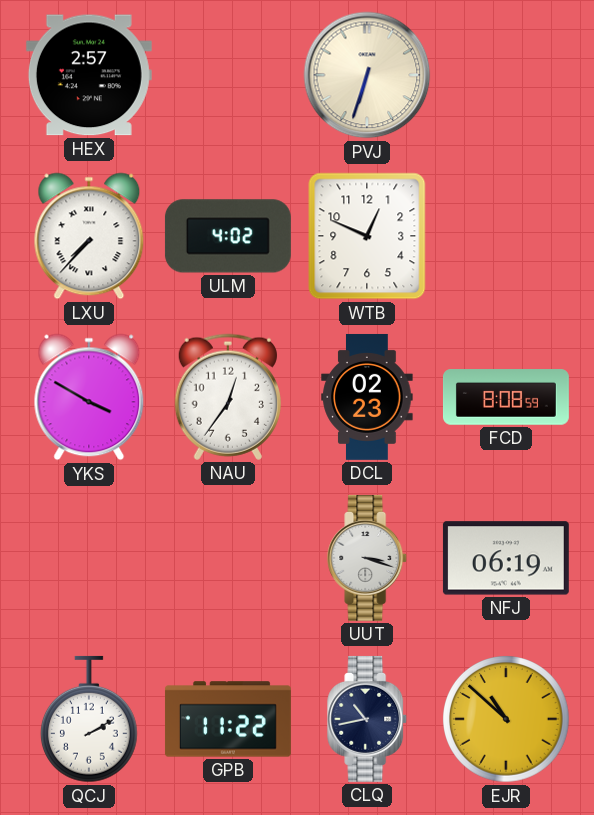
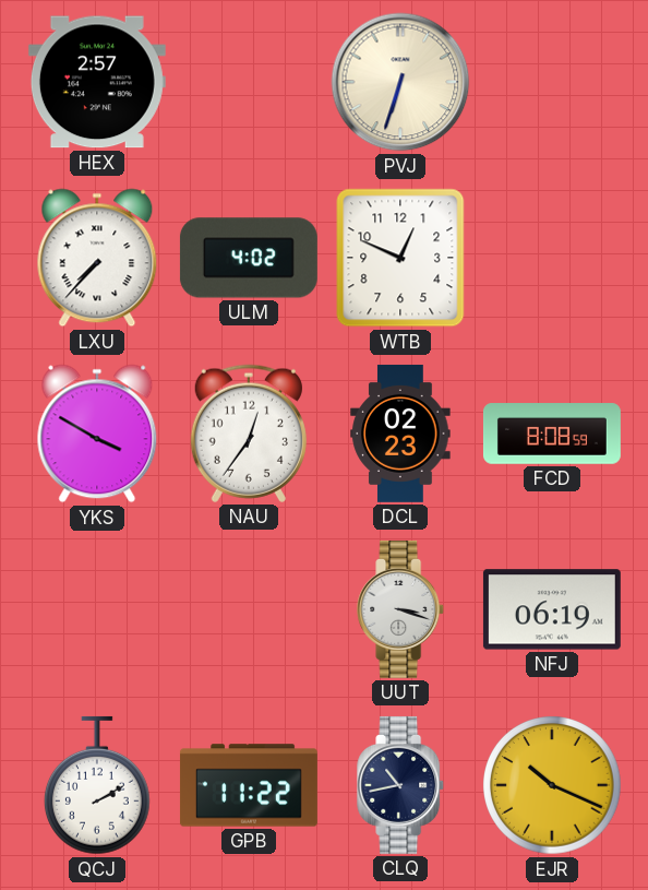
EJR: 10:52 -> 10:19 (553, 786)
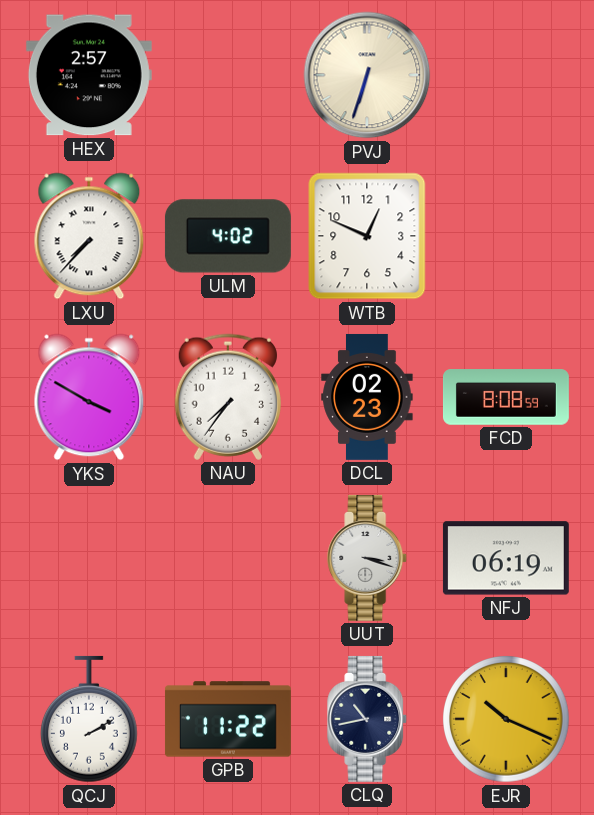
NAU: 12:36 -> 7:36 (228, 397)
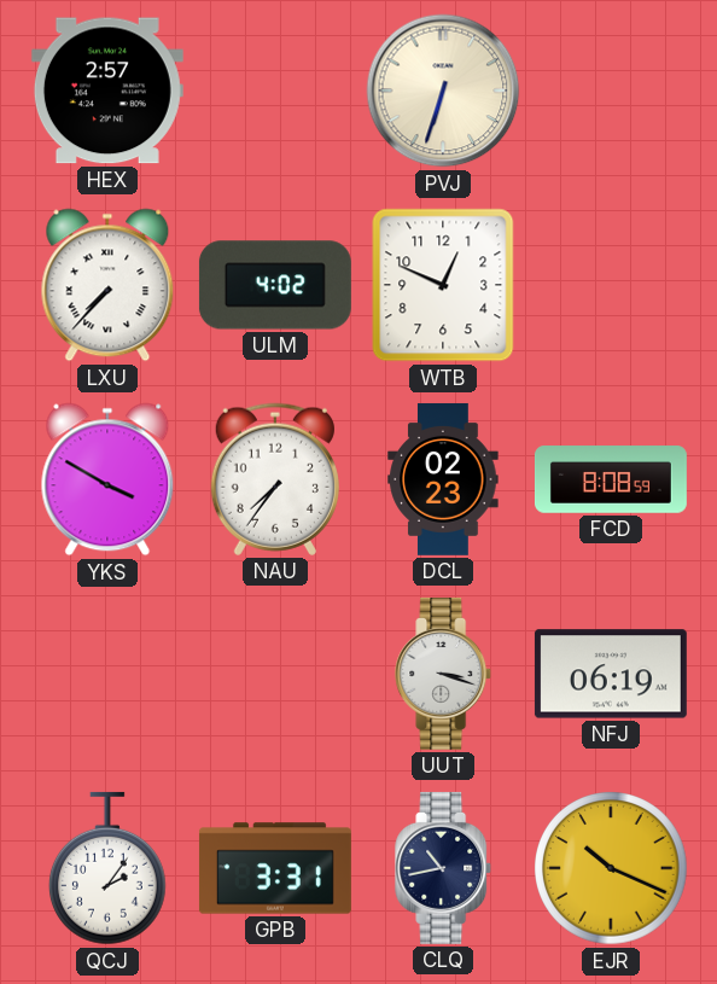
QCJ: 2:10 -> 2:06 (107, 868)
GPB: 11:22 -> 3:31 (275, 868)
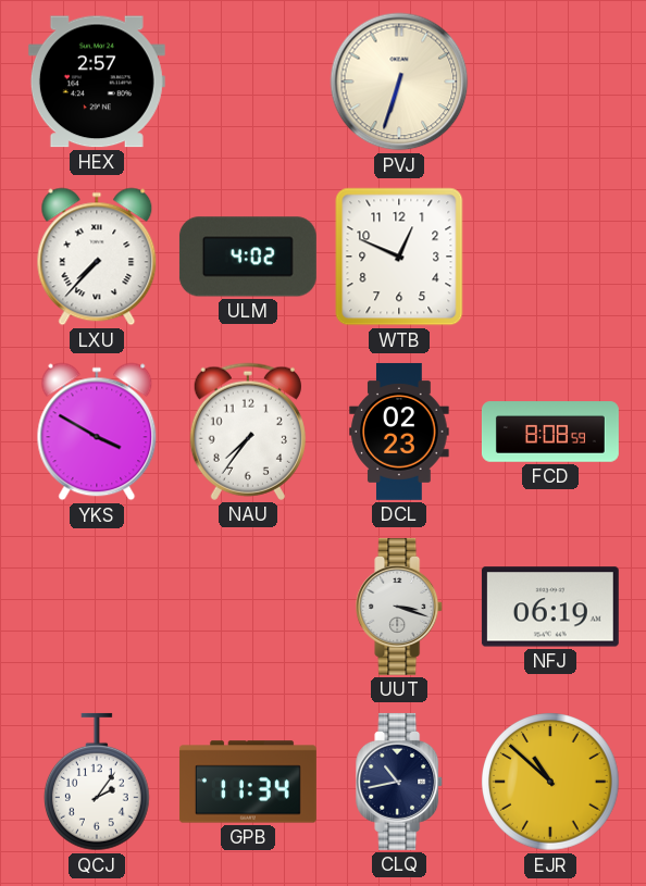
GPB: 3:31 -> 11:34 (248, 782)
EJR: 10:19 -> 10:52 (551, 783)
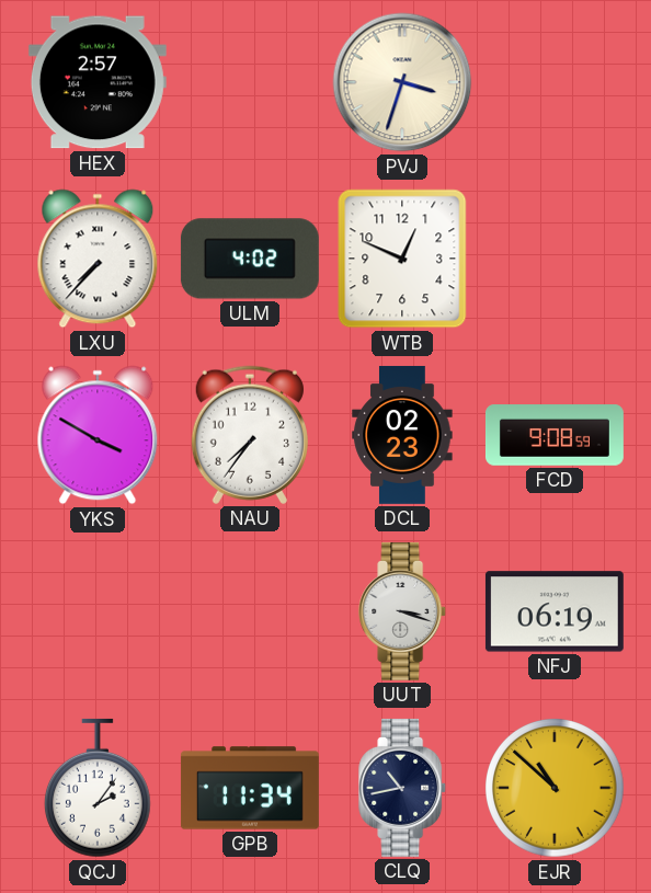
PVJ: 6:33 -> 3:33 (402, 82)
FCD: 8:08 -> 9:08 (555, 435)
